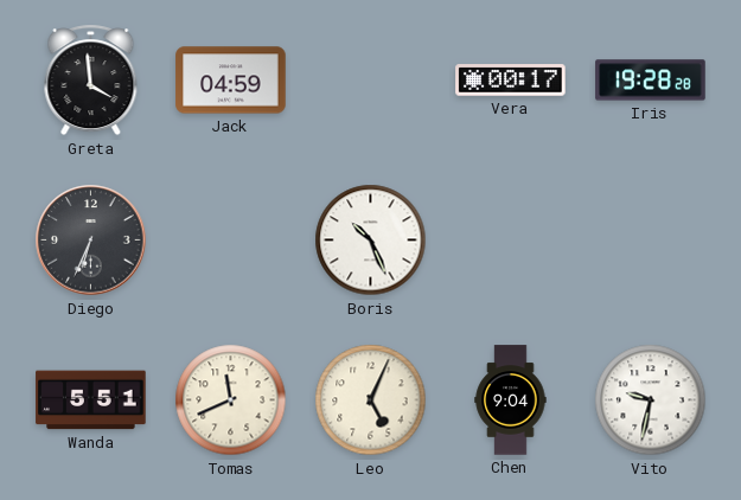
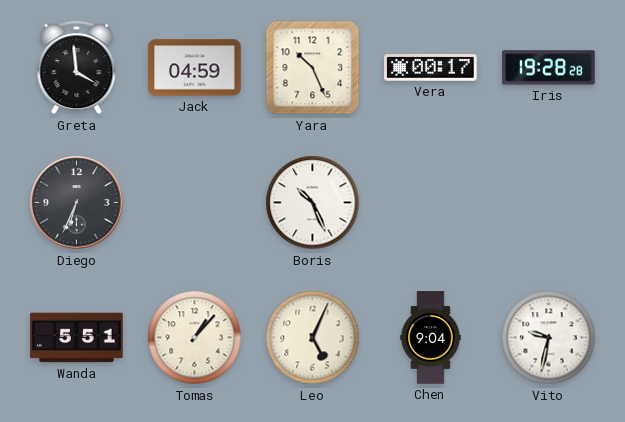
Yara: none -> 10:26 (313, 68)
Tomas: 11:41 -> 1:07 (195, 338)
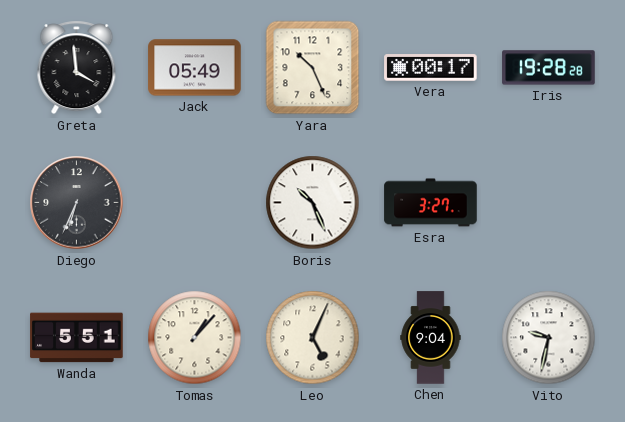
Jack: 04:59 -> 05:49 (195, 68)
Esra: none -> 3:27 (431, 203)
